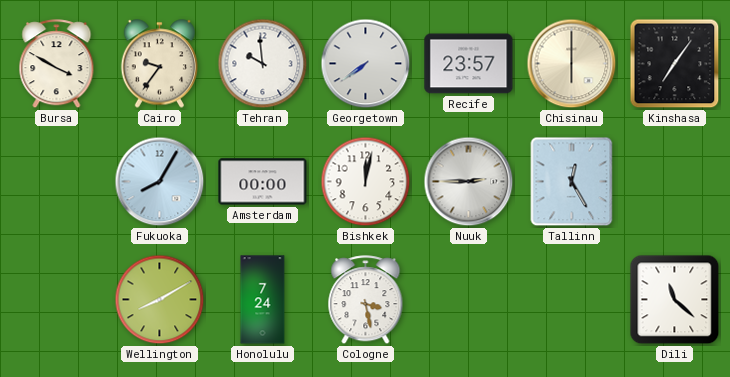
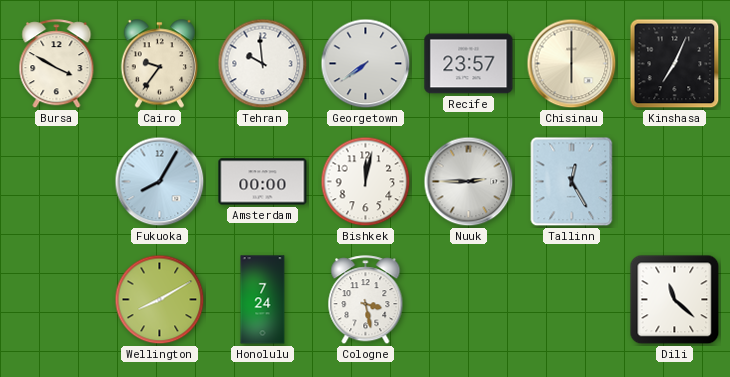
Kinshasa: 7:06 -> 7:04 (675, 64)
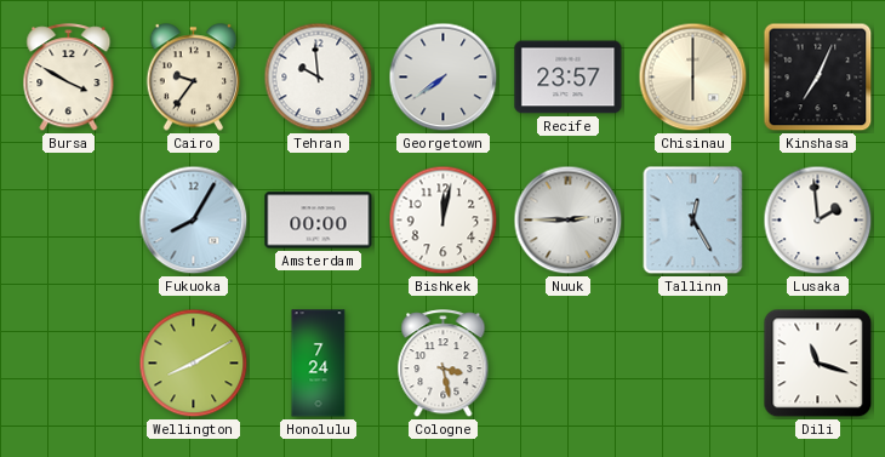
Lusaka: none -> 1:59 (818, 221)
Dili: 11:22 -> 11:18 (818, 364)
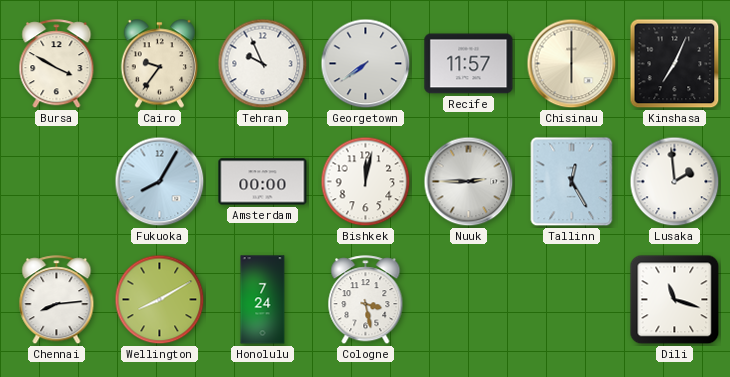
Tehran: 9:59 -> 9:56 (263, 64)
Recife: 23:57 -> 11:57 (469, 64)
Chennai: none -> 8:14 (57, 300)
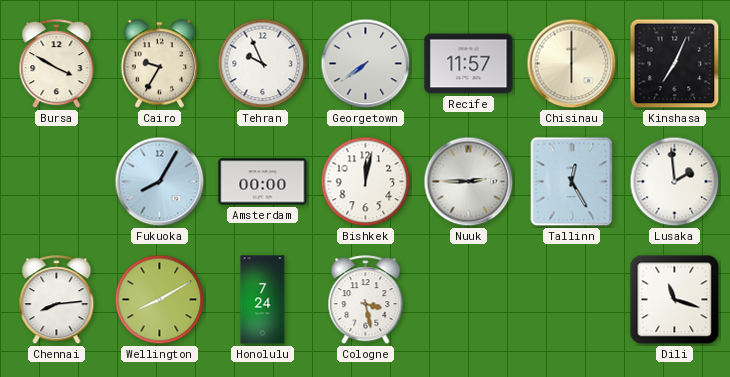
Cairo: 9:36 -> 9:35 (160, 64)
